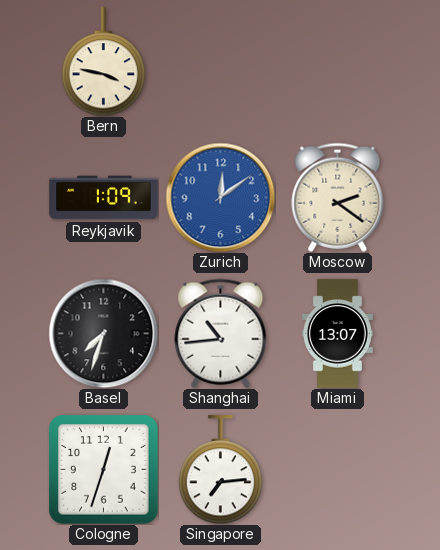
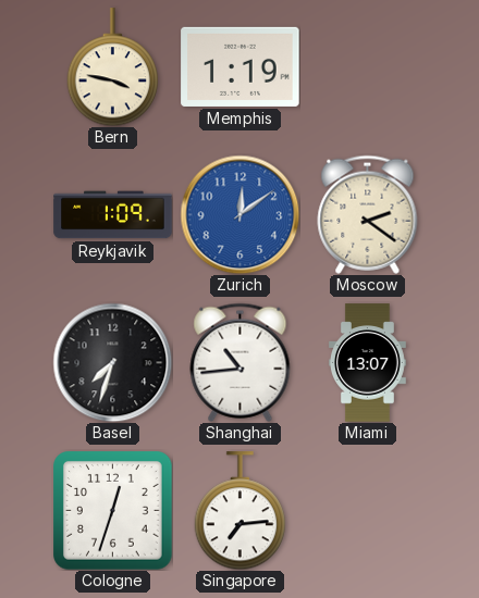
Memphis: none -> 1:19 (241, 66)
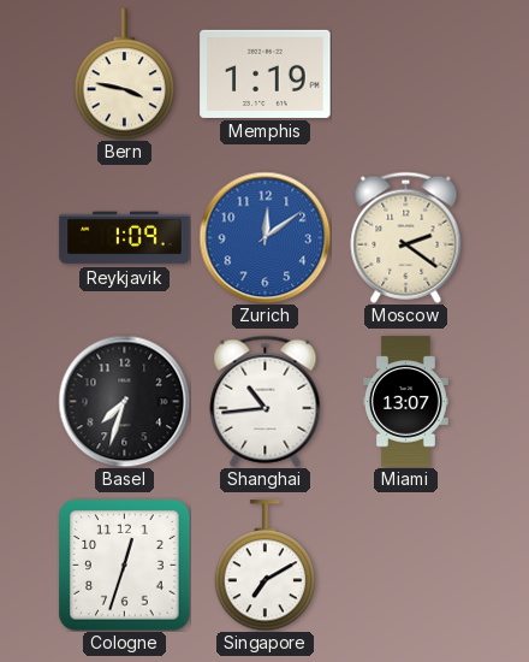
Singapore: 7:14 -> 7:10 (266, 566)
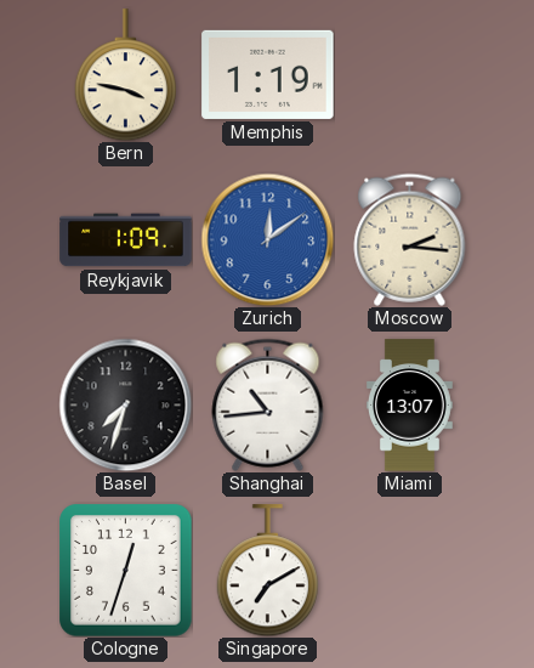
Moscow: 2:21 -> 2:16 (410, 239)
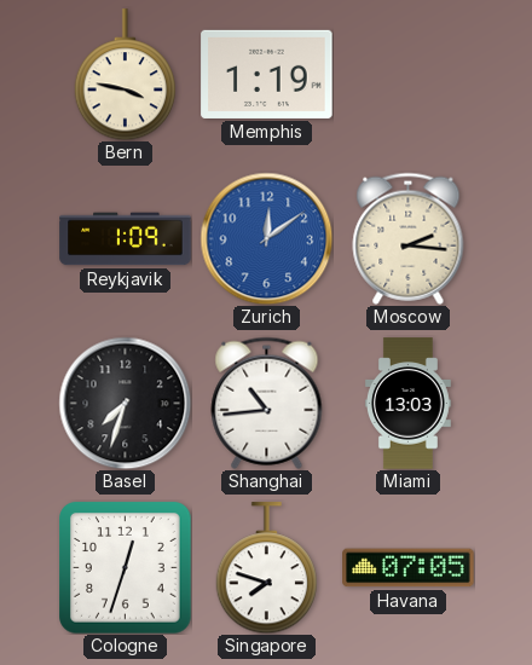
Miami: 13:07 -> 13:03 (407, 404)
Singapore: 7:10 -> 7:48 (267, 568)
Havana: none -> 07:05 (409, 568)
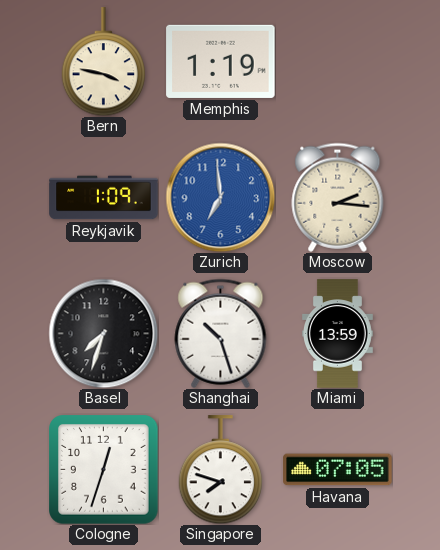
Zurich: 12:09 -> 6:59 (220, 197)
Shanghai: 10:44 -> 10:27 (221, 333)
Miami: 13:03 -> 13:59 (337, 334)
